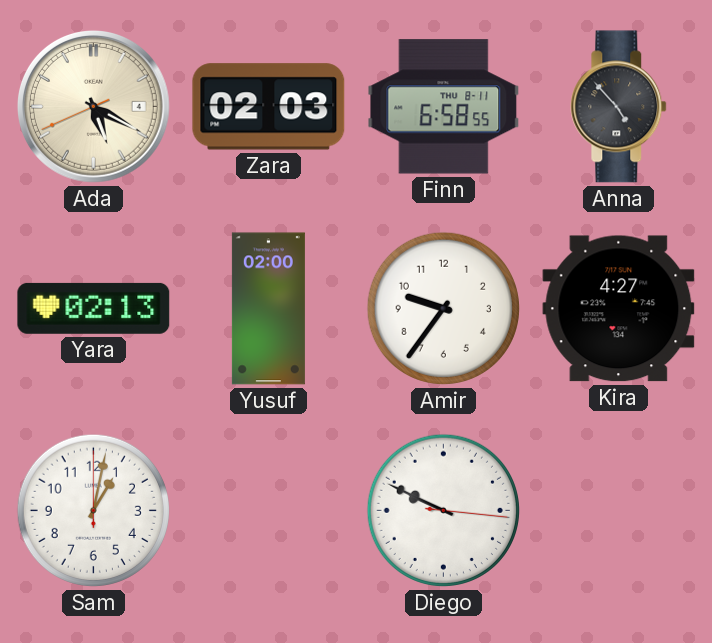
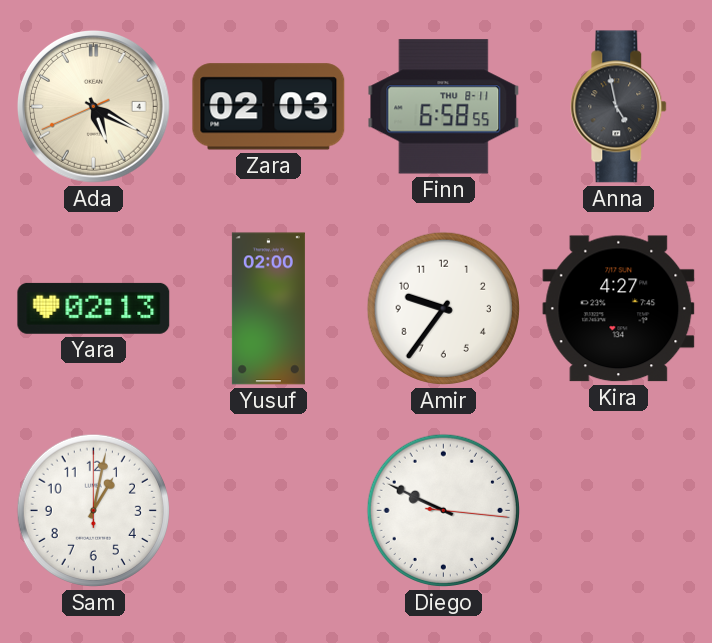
Anna: 4:53 -> 4:58 (619, 107)
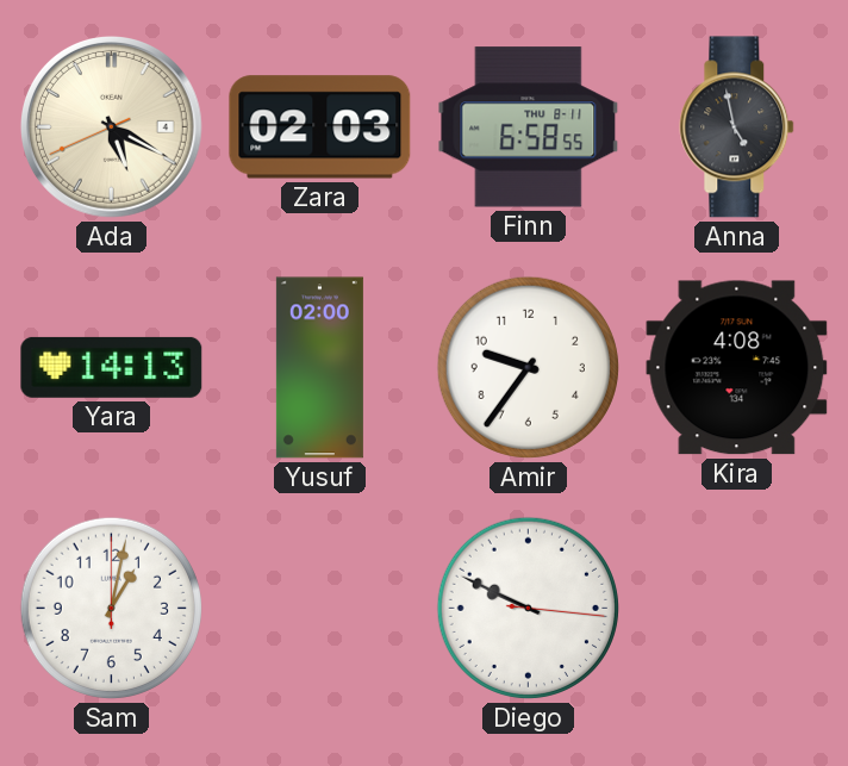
Yara: 02:13 -> 14:13 (112, 367)
Kira: 4:27 -> 4:08 (737, 368)
